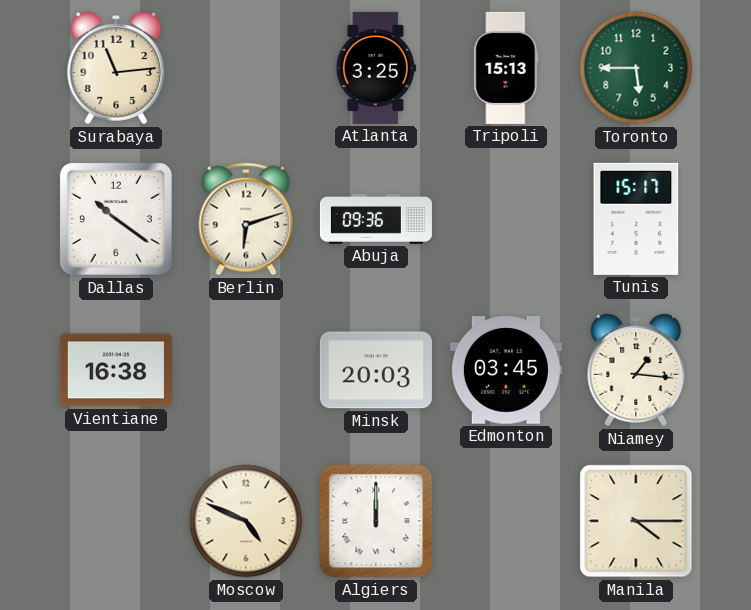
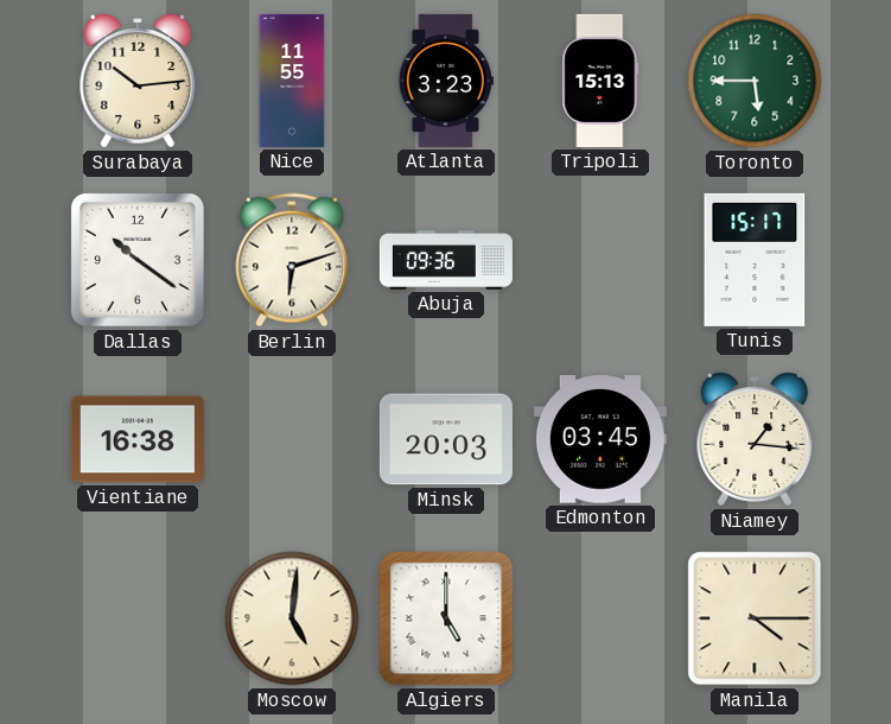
Surabaya: 11:14 -> 10:14 (138, 81)
Nice: none -> 11:55 (292, 81)
Atlanta: 3:25 -> 3:23 (446, 81)
Moscow: 4:49 -> 5:01 (292, 618)
Algiers: 12:00 -> 5:00 (446, 618)
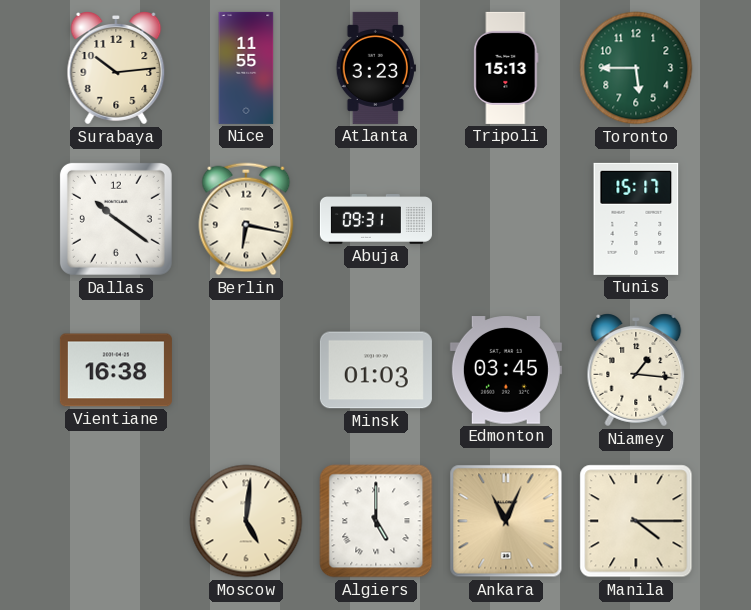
Berlin: 6:12 -> 6:17 (246, 219)
Abuja: 09:36 -> 09:31 (376, 220)
Minsk: 20:03 -> 01:03 (376, 370)
Ankara: none -> 11:04 (506, 521)
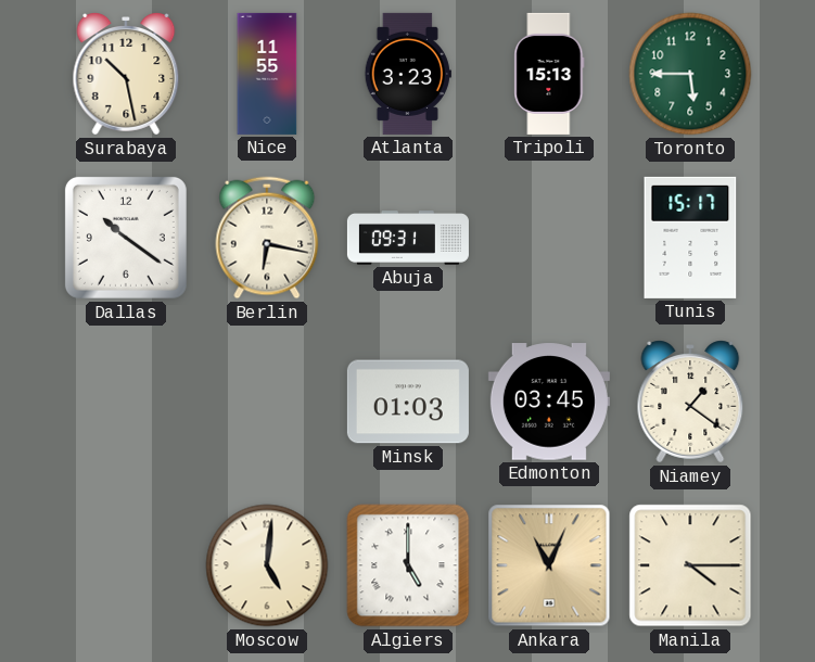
Surabaya: 10:14 -> 10:28 (126, 74)
Vientiane: 16:38 -> none (116, 370)
Niamey: 1:16 -> 1:21 (690, 402)
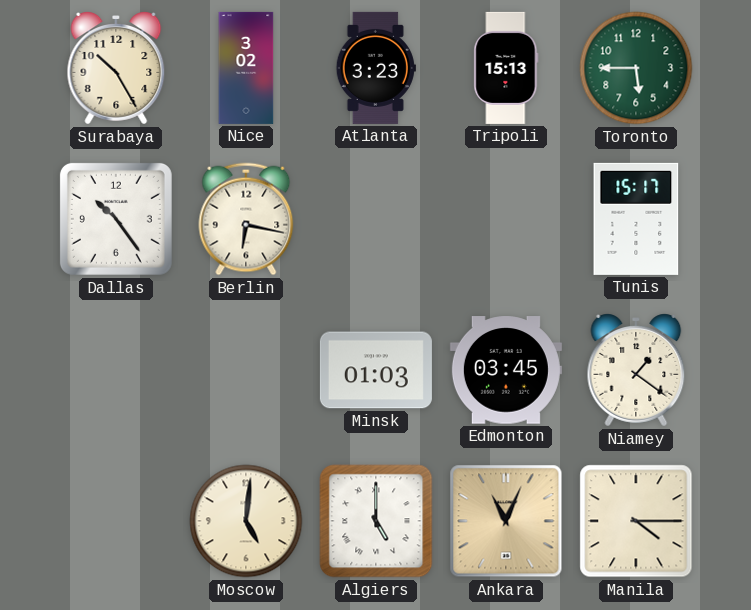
Surabaya: 10:28 -> 10:25 (116, 68)
Nice: 11:55 -> 3:02 (246, 68)
Dallas: 10:21 -> 10:24 (116, 219)
Abuja: 09:31 -> none (408, 239)
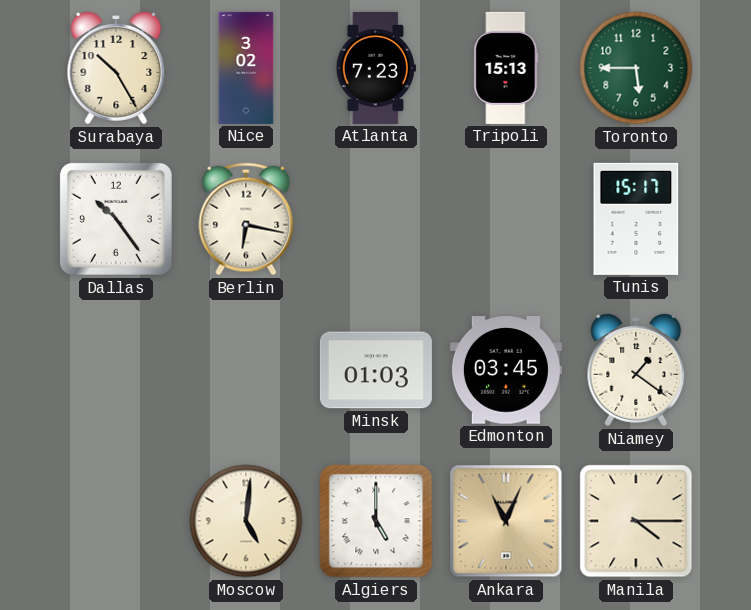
Atlanta: 3:23 -> 7:23 (376, 68)
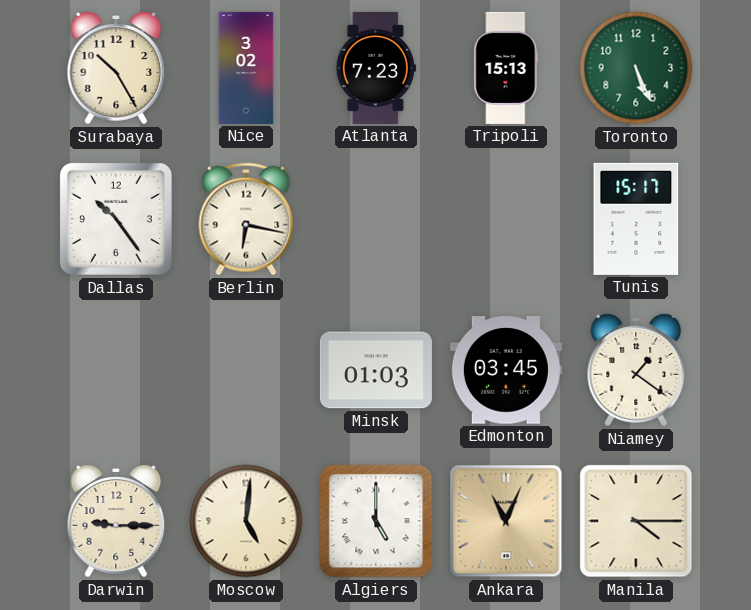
Toronto: 5:45 -> 5:26 (636, 68)
Darwin: none -> 9:15 (116, 521)
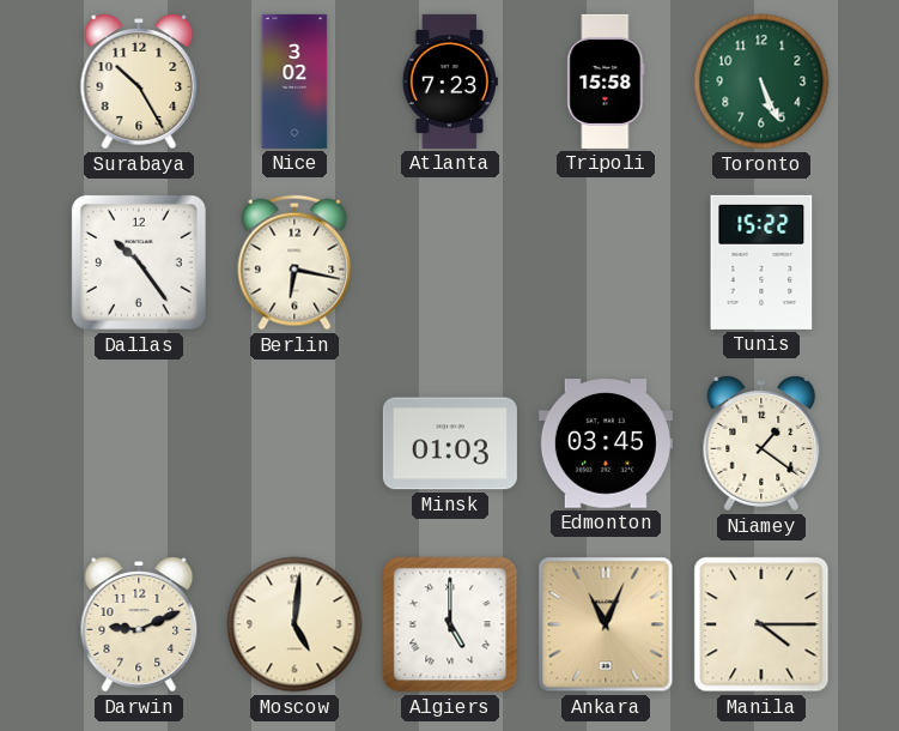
Tripoli: 15:13 -> 15:58 (606, 81)
Tunis: 15:17 -> 15:22 (761, 262)
Darwin: 9:15 -> 9:11 (139, 624)
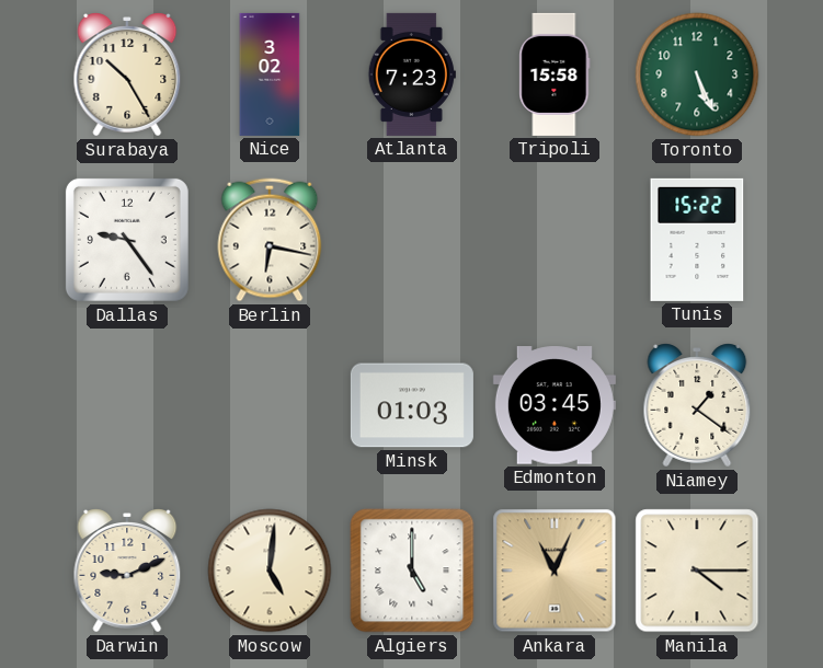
Dallas: 10:24 -> 9:24 (127, 240)
